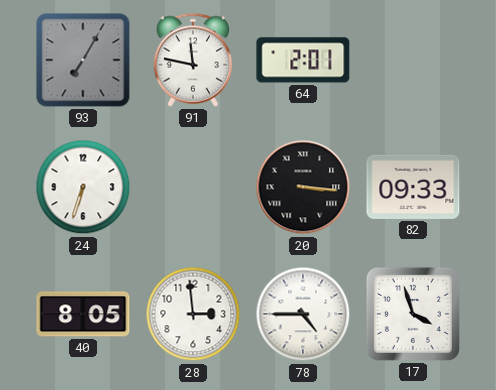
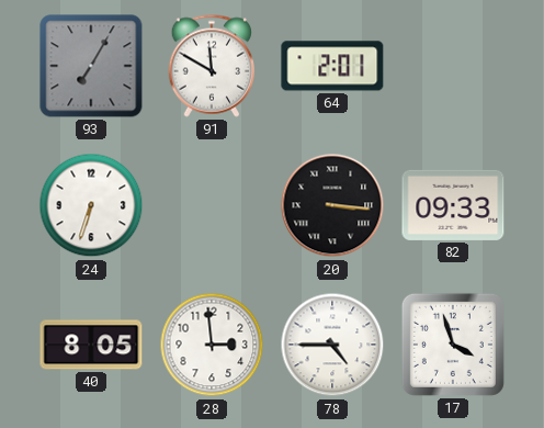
91: 11:47 -> 11:50 (211, 66)
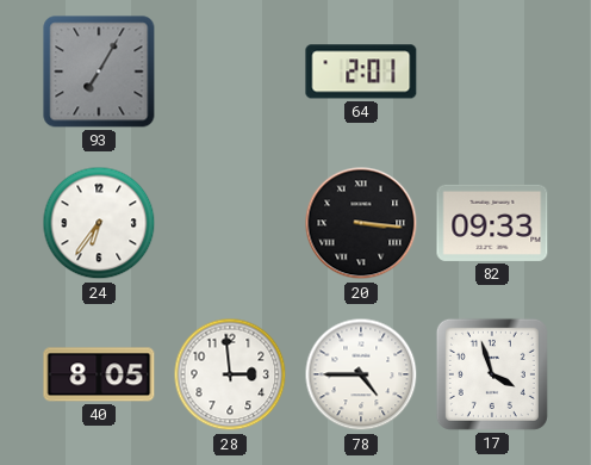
91: 11:50 -> none (211, 66)
24: 6:33 -> 6:36 (99, 223)
